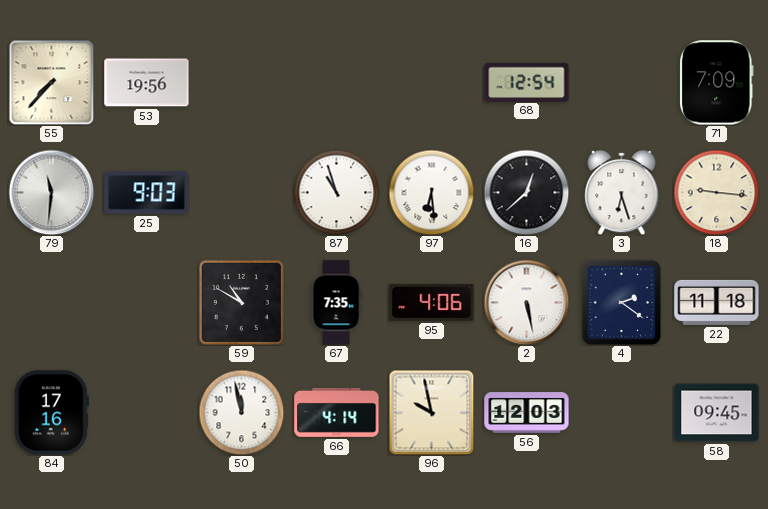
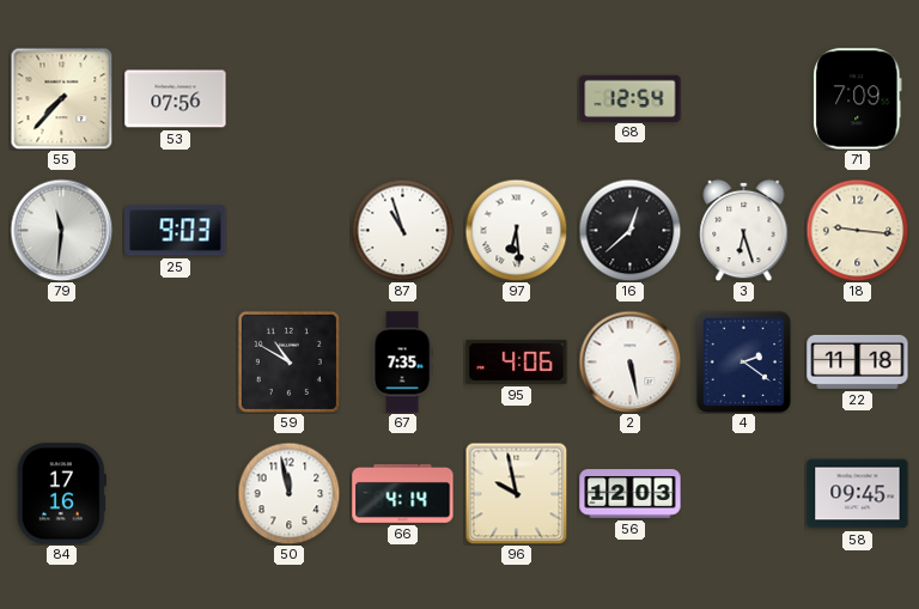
53: 19:56 -> 07:56 (176, 99)
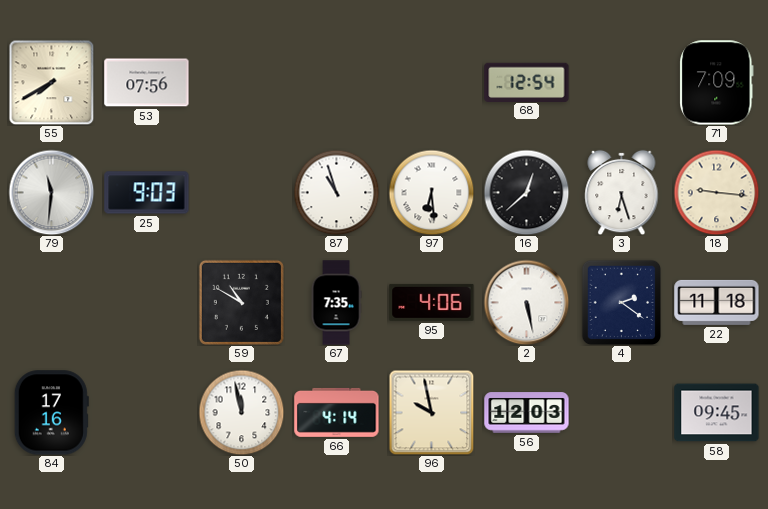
55: 7:37 -> 7:40 (51, 82)
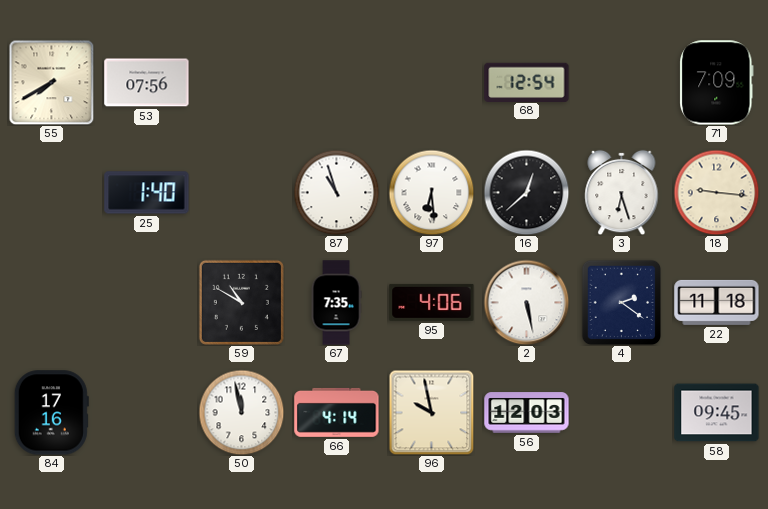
79: 11:31 -> none (51, 192)
25: 9:03 -> 1:40 (147, 193)
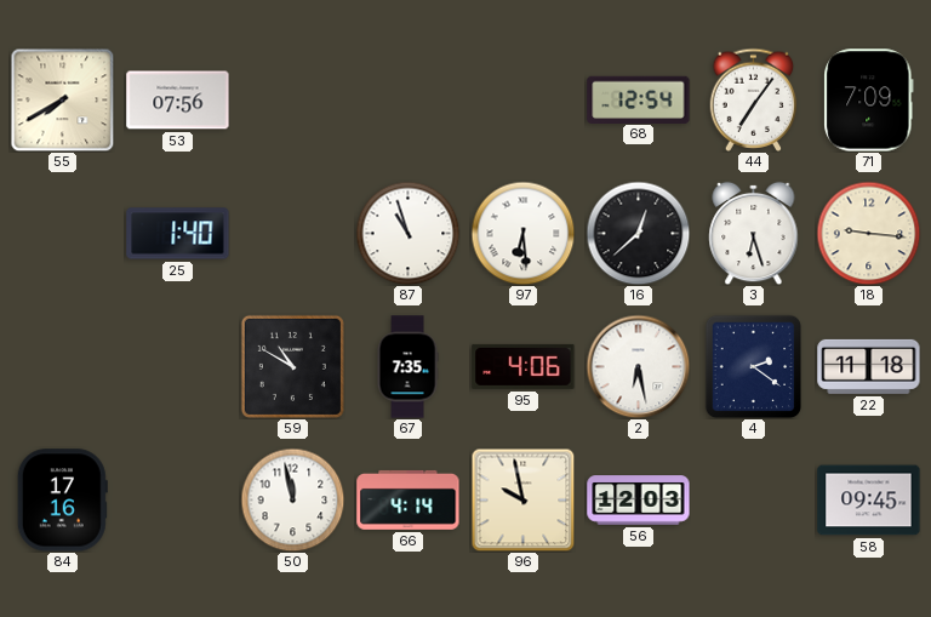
44: none -> 7:06 (754, 99)
2: 5:28 -> 6:28 (638, 366)
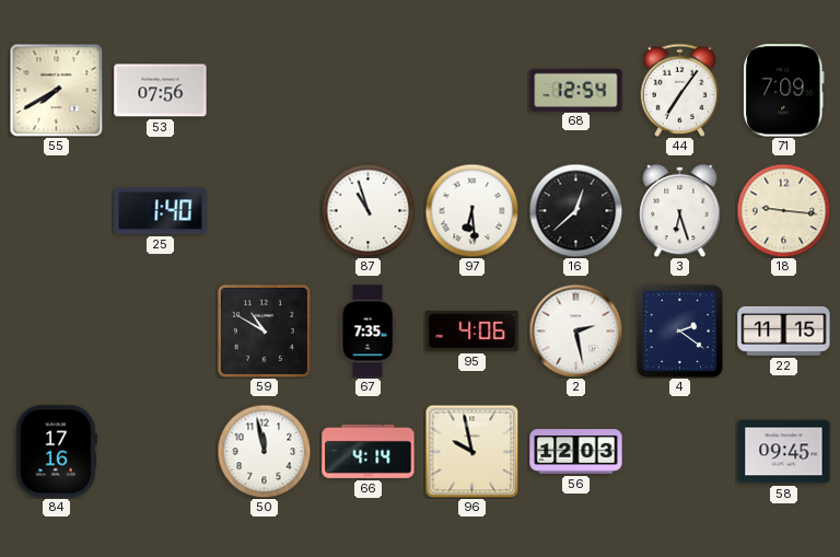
2: 6:28 -> 2:28 (575, 330)
22: 11:18 -> 11:15 (784, 330)
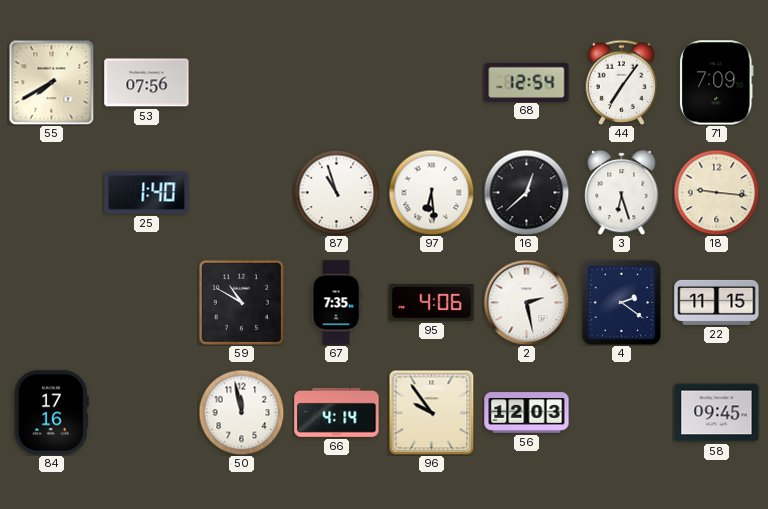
96: 9:58 -> 9:54 (431, 412)
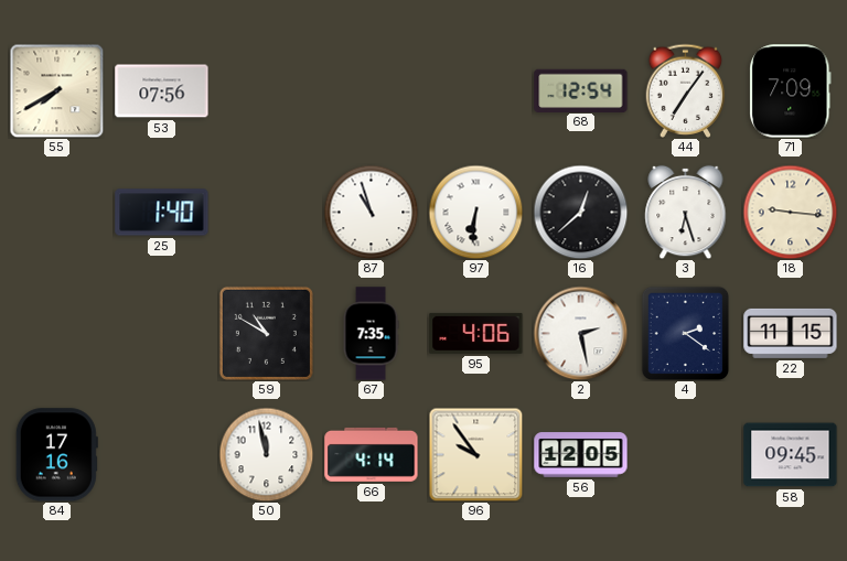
97: 6:29 -> 6:31 (475, 212)
56: 12:03 -> 12:05 (581, 455)
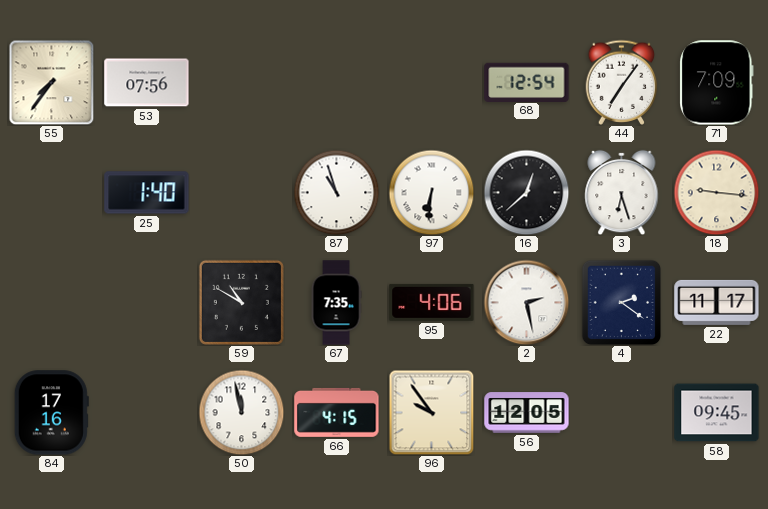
55: 7:40 -> 7:36 (51, 82)
22: 11:15 -> 11:17 (717, 302)
66: 4:14 -> 4:15 (337, 412)
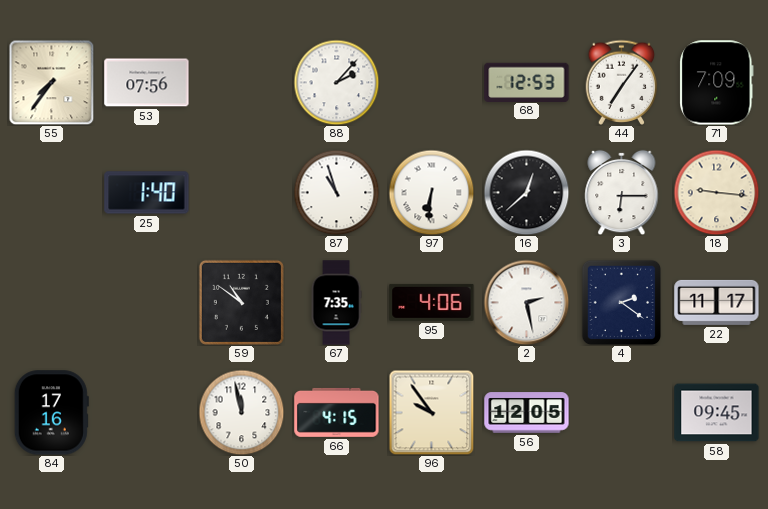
88: none -> 2:07 (336, 82)
68: 12:54 -> 12:53 (527, 82)
3: 6:27 -> 6:15 (622, 192)
59: 10:50 -> 10:51 (241, 302)
